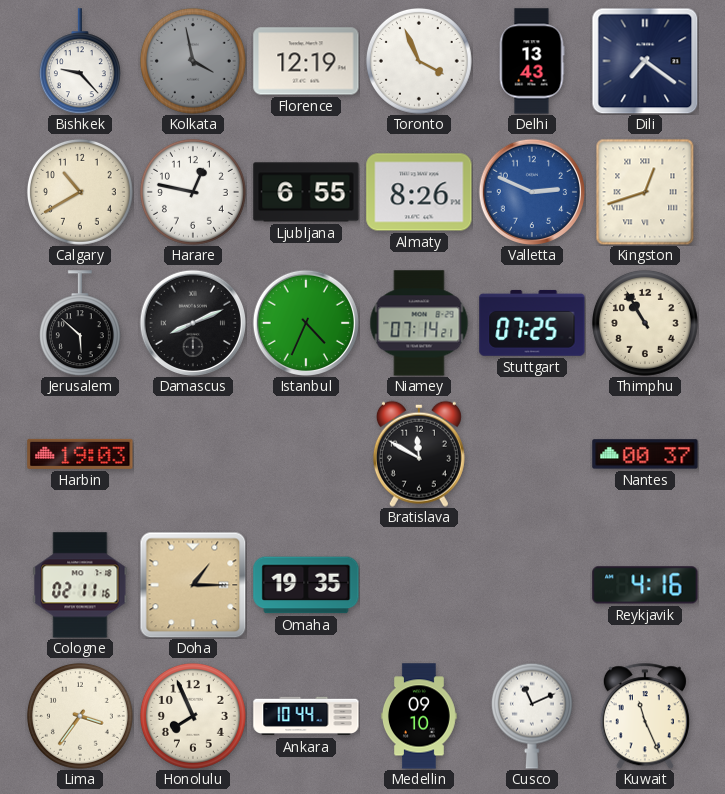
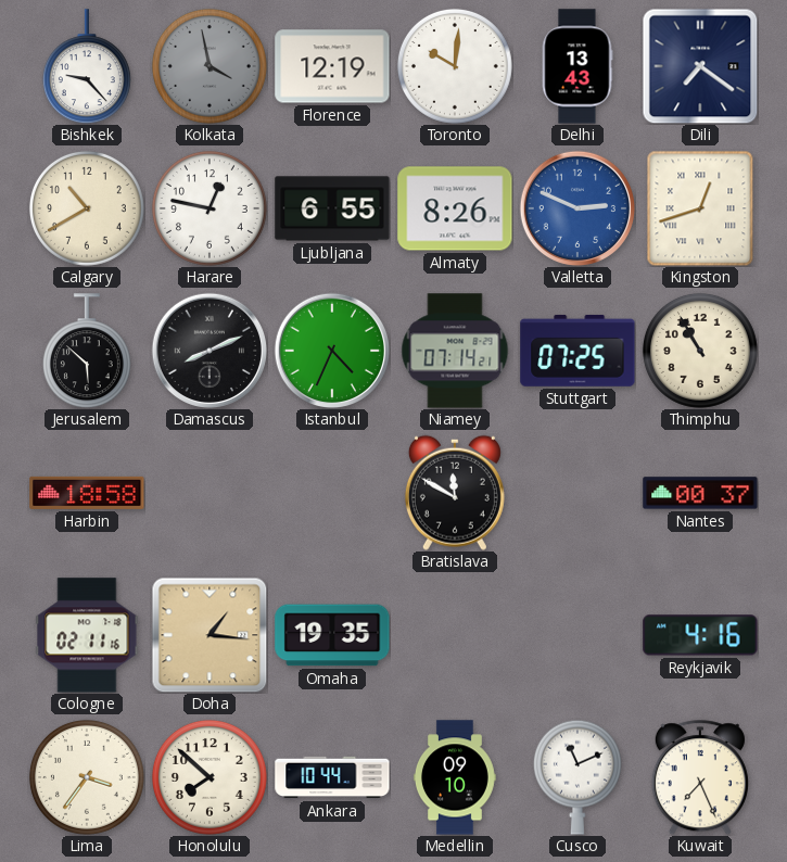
Toronto: 3:56 -> 10:01 (455, 66)
Harbin: 19:03 -> 18:58 (87, 493)
Doha: 1:15 -> 1:16 (210, 635)
Honolulu: 7:56 -> 7:52 (210, 777)
Kuwait: 11:26 -> 7:26 (700, 777)
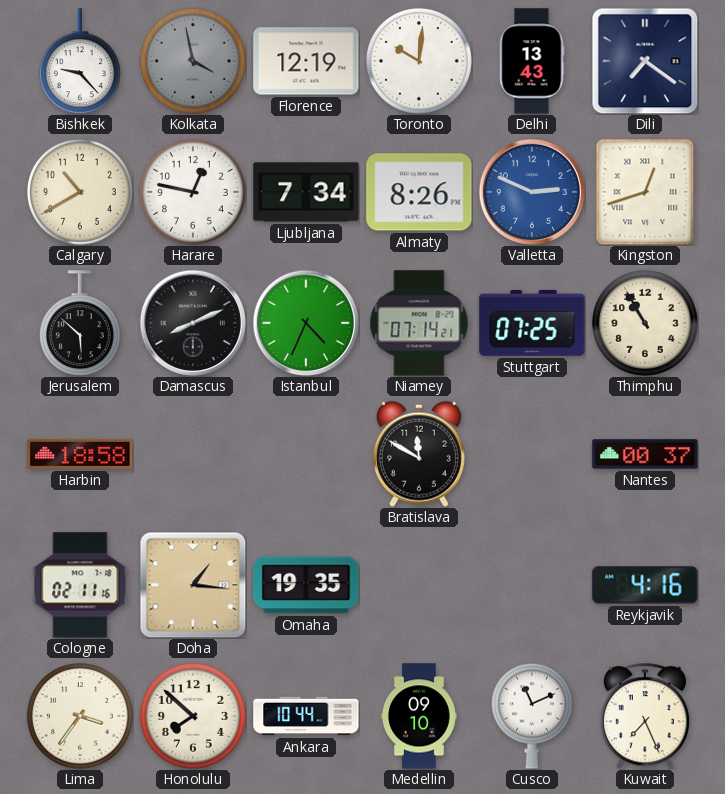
Ljubljana: 6:55 -> 7:34 (306, 192)
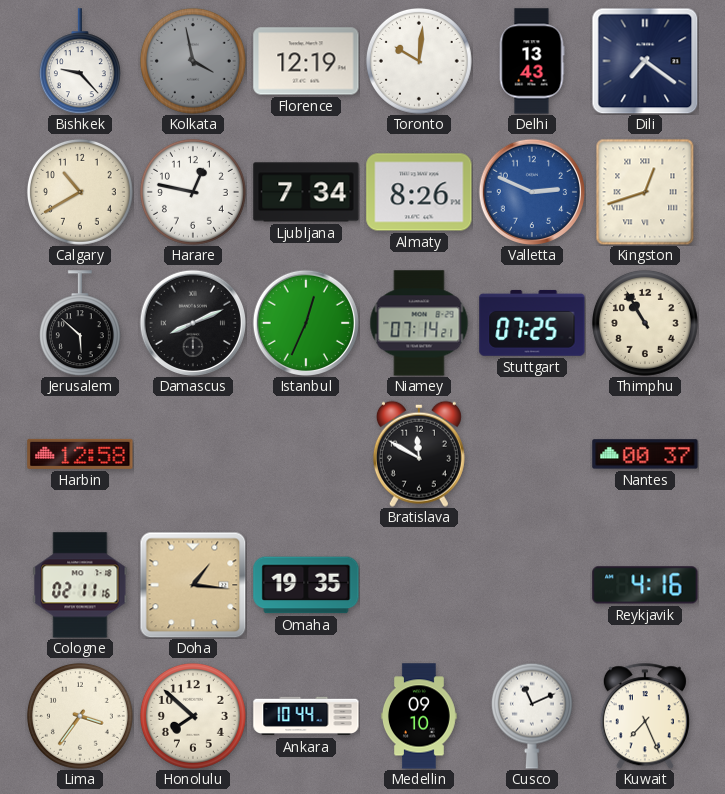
Istanbul: 4:34 -> 12:34 (305, 322)
Harbin: 18:58 -> 12:58 (80, 454)
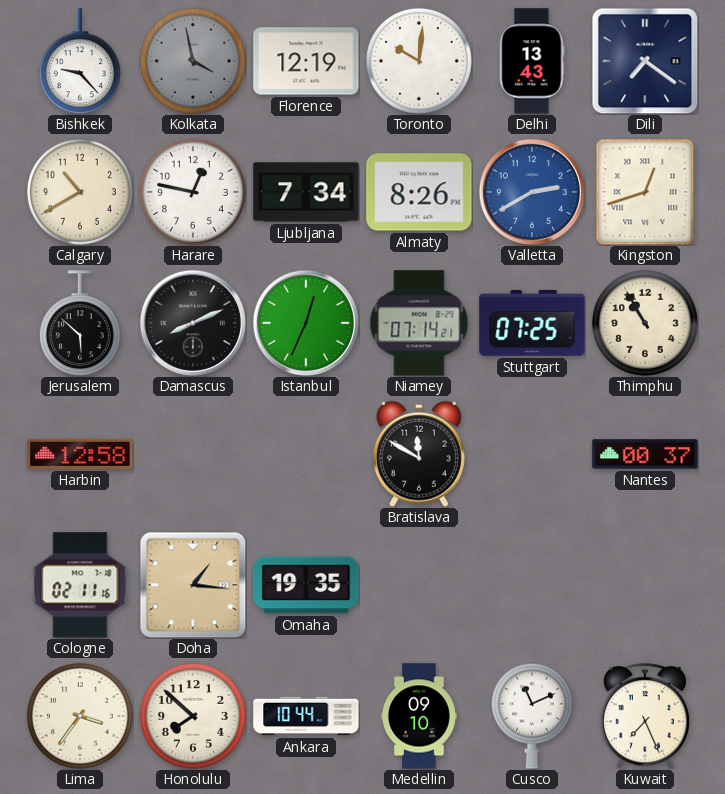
Valletta: 2:49 -> 2:40 (531, 191)
Reykjavik: 4:16 -> none (645, 585)
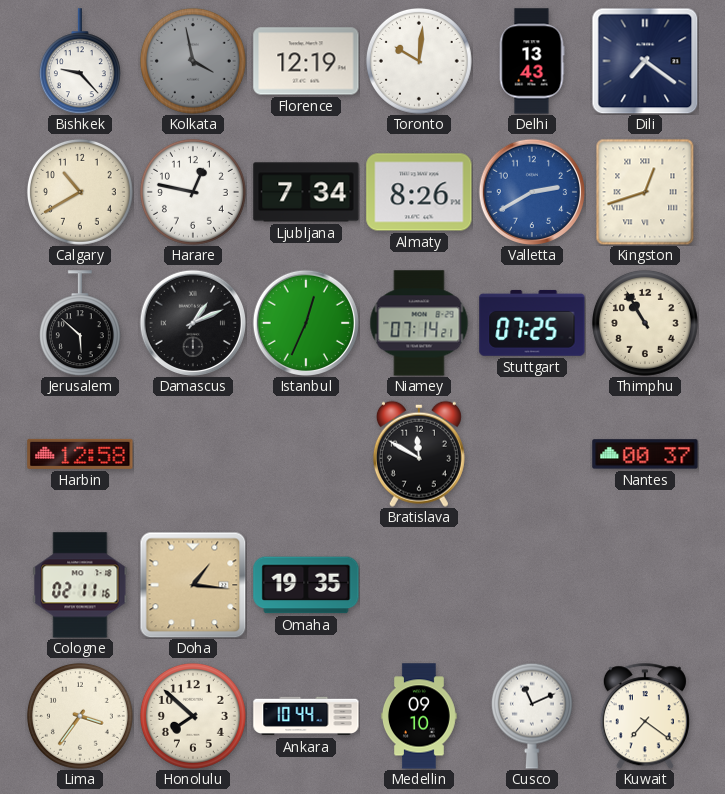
Damascus: 8:11 -> 1:11 (192, 322)
Kuwait: 7:26 -> 7:21 (645, 716)
